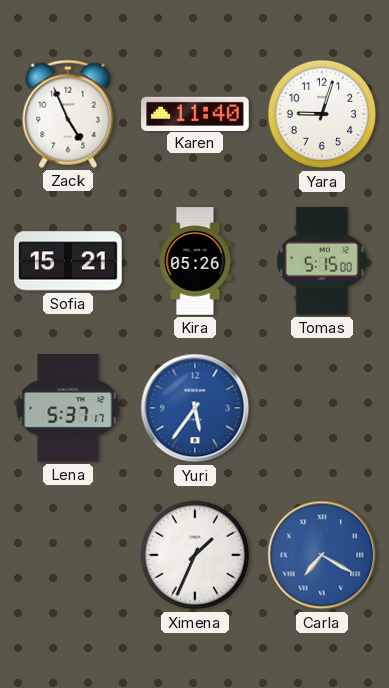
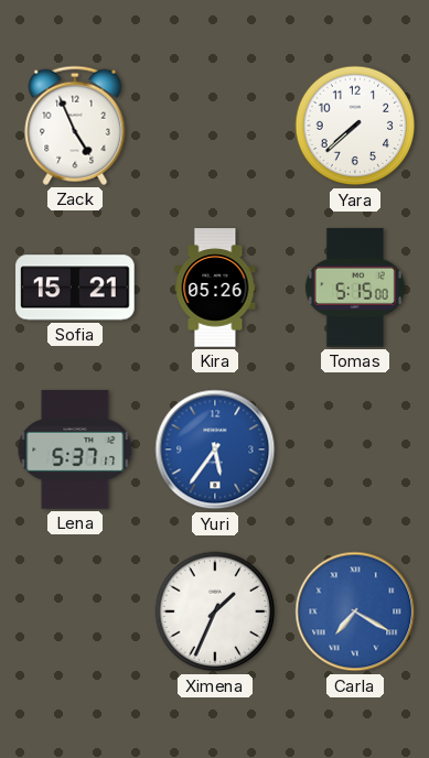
Karen: 11:40 -> none (195, 113)
Yara: 9:03 -> 7:38 (355, 126)
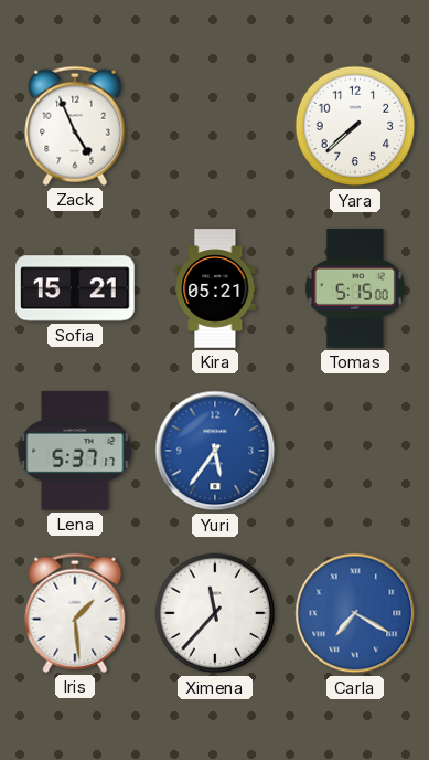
Kira: 05:26 -> 05:21 (215, 288)
Iris: none -> 1:29 (75, 613)
Ximena: 1:34 -> 11:37 (215, 613)
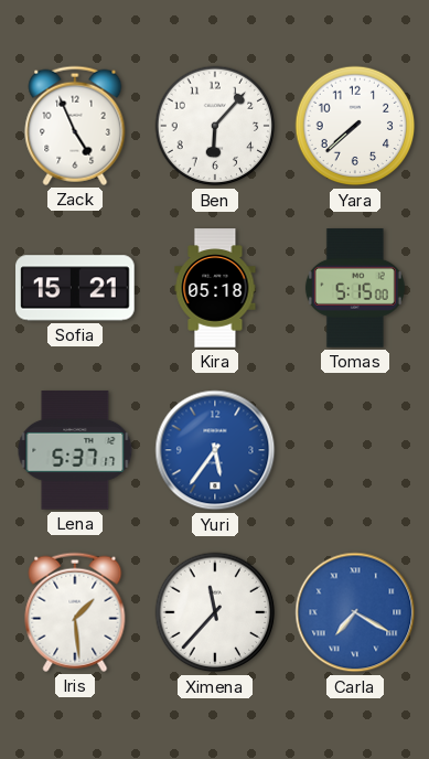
Ben: none -> 6:07 (215, 126)
Kira: 05:21 -> 05:18 (215, 288)
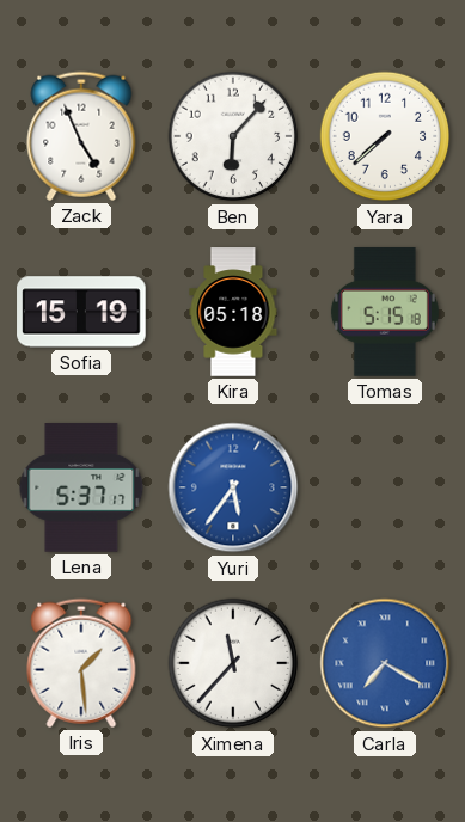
Sofia: 15:21 -> 15:19 (81, 312)
Tomas: 5:15:00 -> 5:15:18 (385, 312)
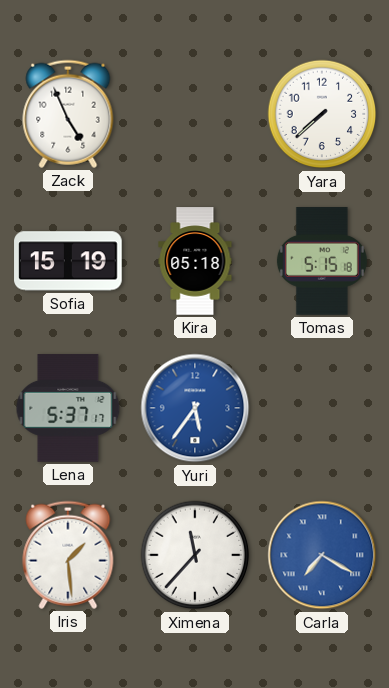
Ben: 6:07 -> none (233, 136)
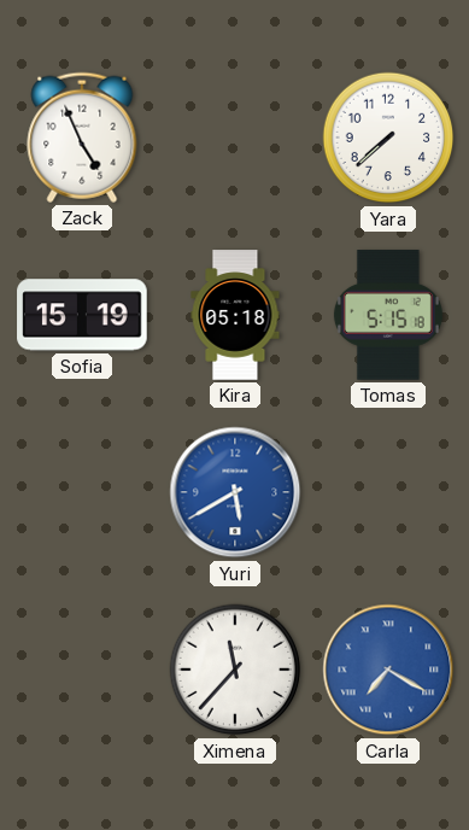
Lena: 5:37 -> none (68, 408)
Yuri: 5:36 -> 5:40 (235, 492)
Iris: 1:29 -> none (68, 555)
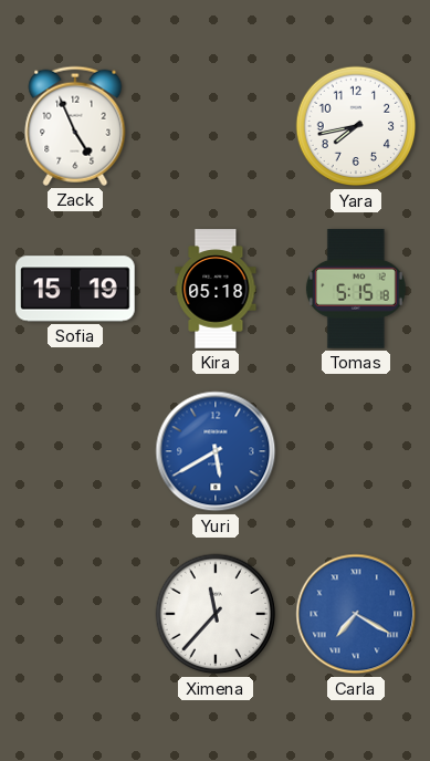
Yara: 7:38 -> 7:43 (356, 126)
